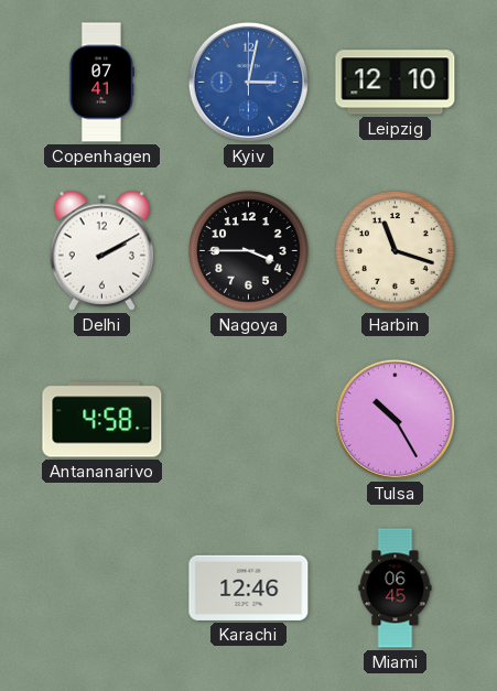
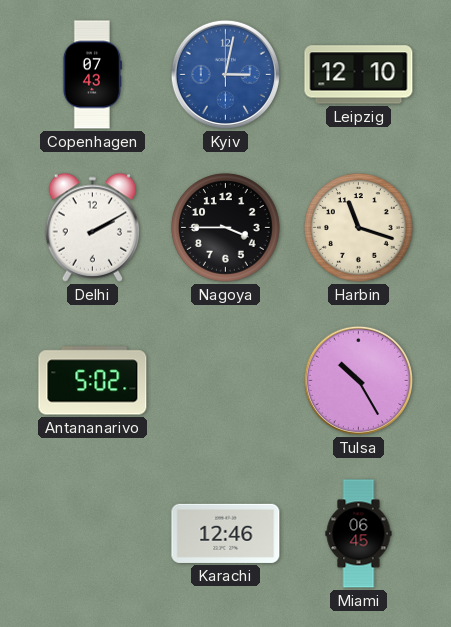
Copenhagen: 07:41 -> 07:43 (92, 75)
Antananarivo: 4:58 -> 5:02 (93, 381)
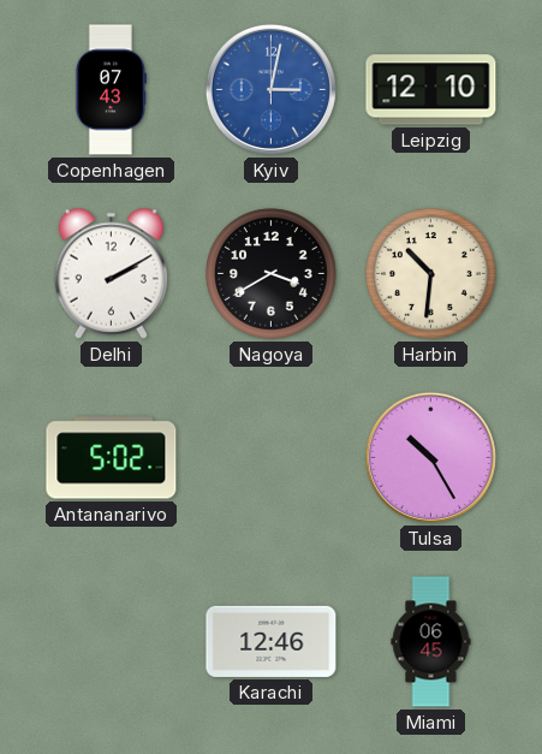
Nagoya: 3:45 -> 3:40 (272, 274)
Harbin: 11:18 -> 10:31 (431, 274)
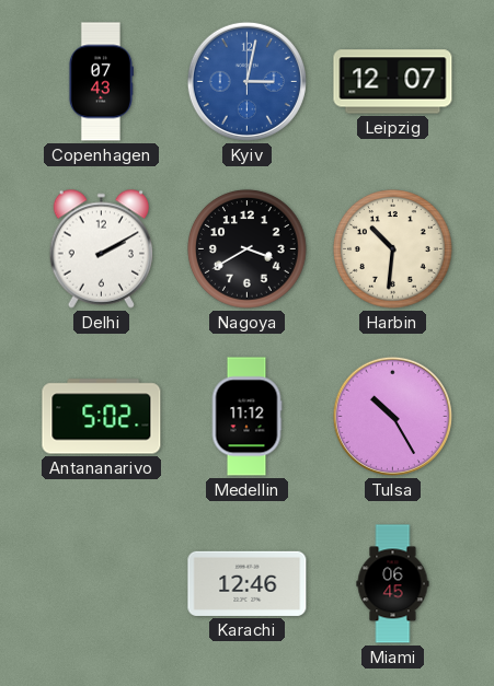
Leipzig: 12:10 -> 12:07 (393, 82)
Medellin: none -> 11:12 (246, 417)
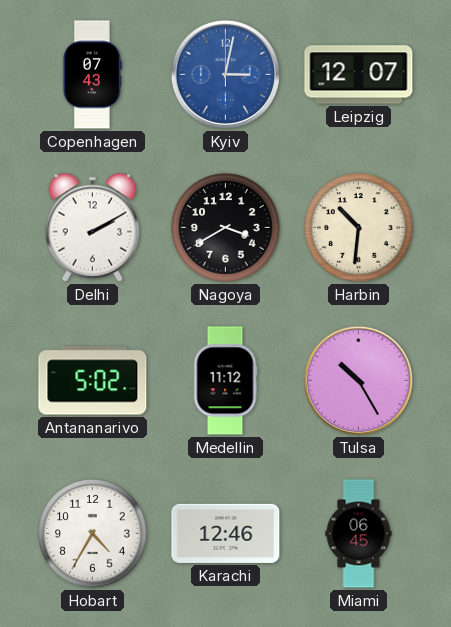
Hobart: none -> 4:35 (93, 534)
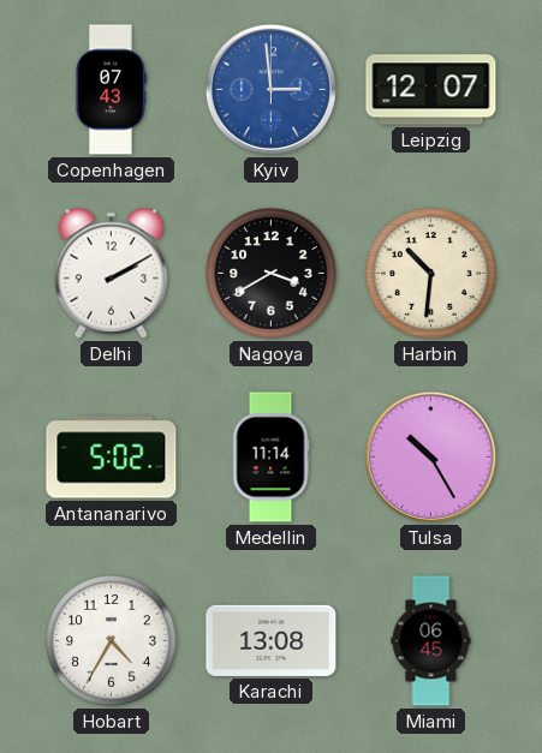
Kyiv: 3:02 -> 2:59 (270, 89)
Medellin: 11:12 -> 11:14 (270, 458)
Karachi: 12:46 -> 13:08 (272, 640)
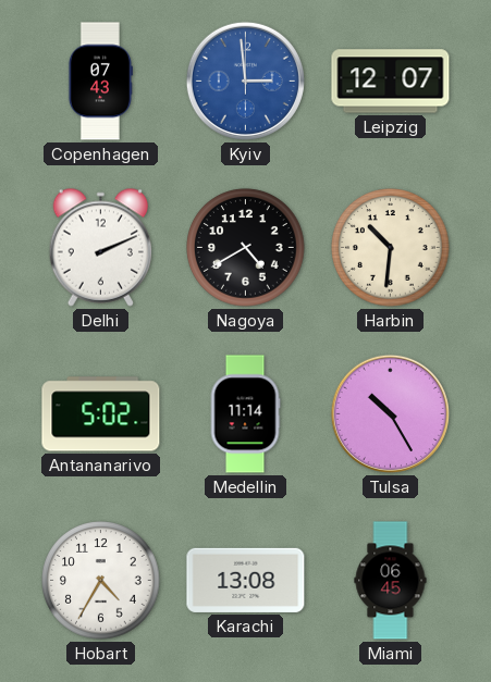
Delhi: 2:10 -> 2:11 (100, 247)
Nagoya: 3:40 -> 4:40 (246, 248)
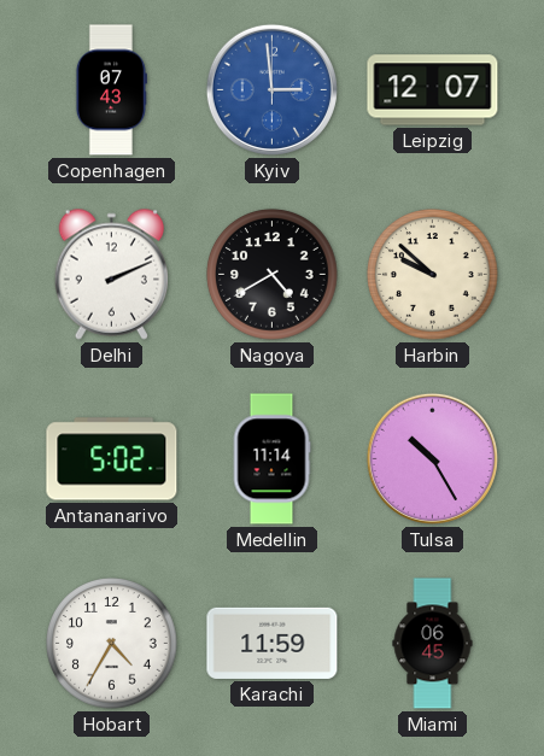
Harbin: 10:31 -> 9:52 (433, 275)
Karachi: 13:08 -> 11:59 (273, 643)
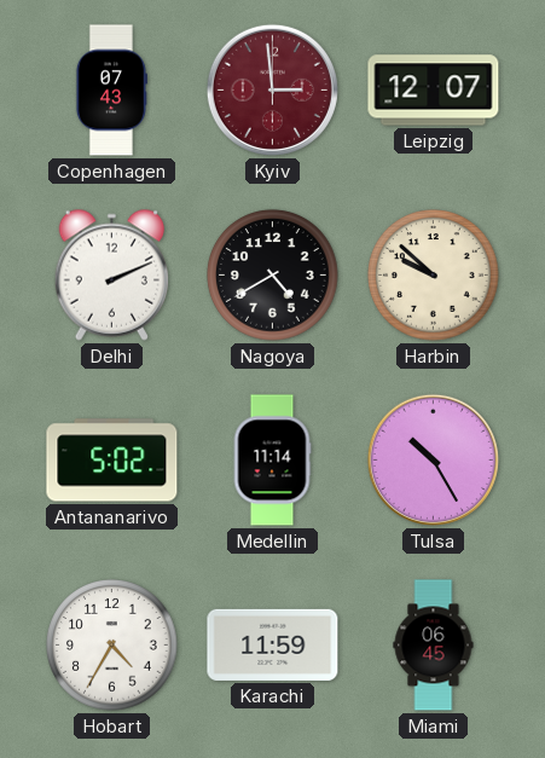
Kyiv dial: blue -> burgundy (272, 89)
